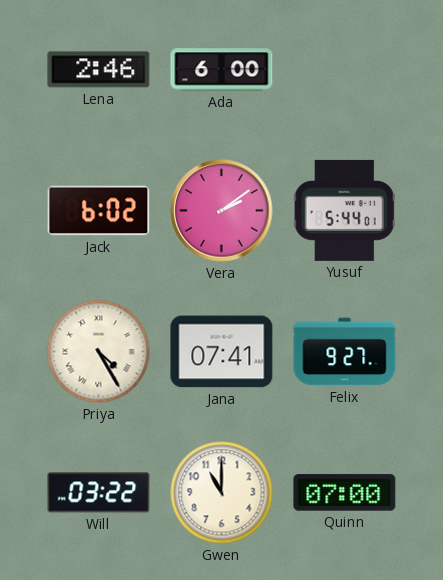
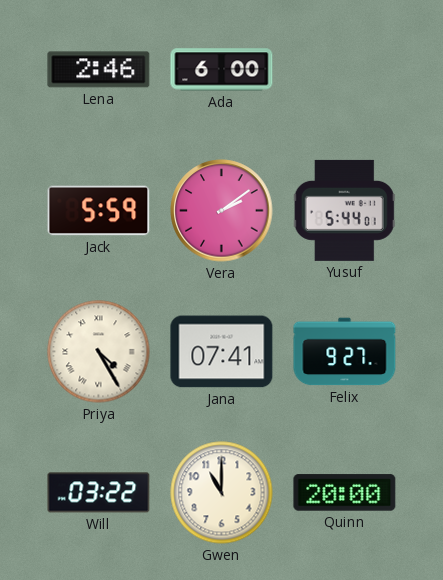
Jack: 6:02 -> 5:59 (99, 211)
Quinn: 07:00 -> 20:00 (345, 493)
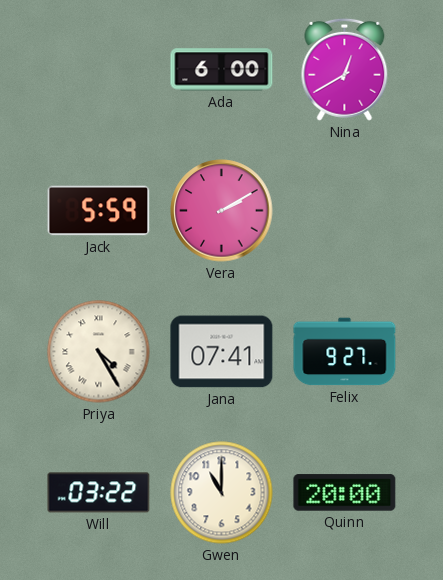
Lena: 2:46 -> none (99, 70)
Nina: none -> 12:40 (345, 69)
Vera: 2:09 -> 2:10 (222, 211)
Yusuf: 5:44 -> none (344, 210)
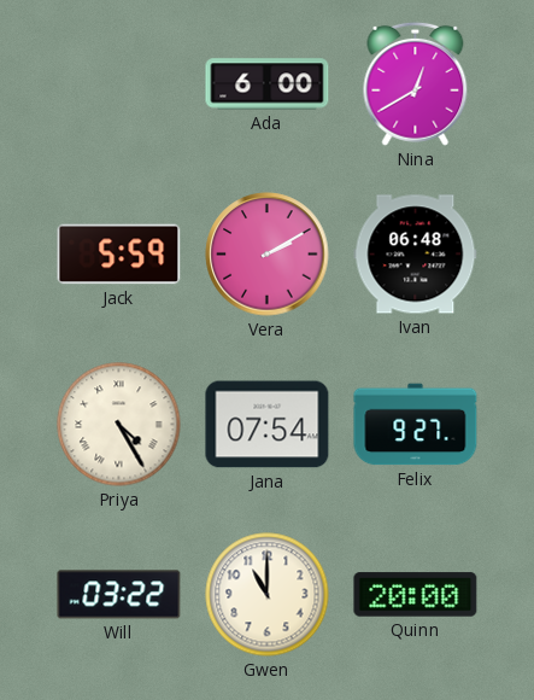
Ivan: none -> 06:48 (416, 255)
Jana: 07:41 -> 07:54 (268, 425)
